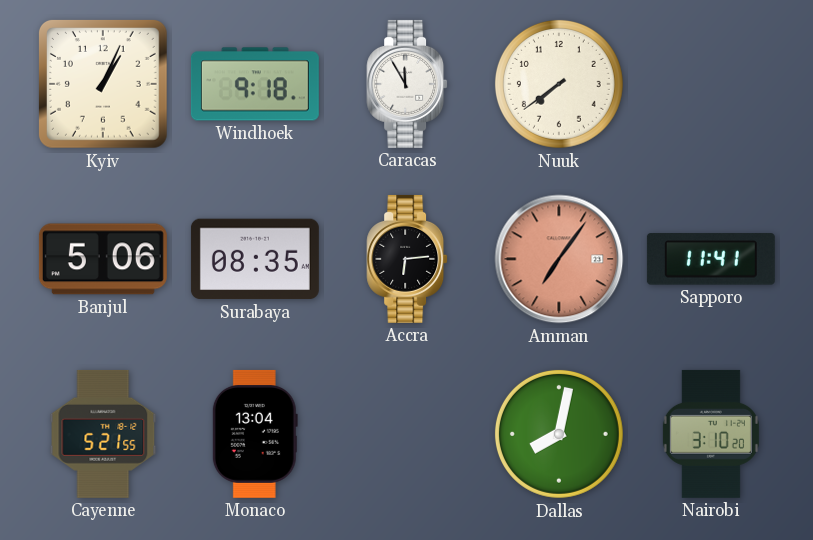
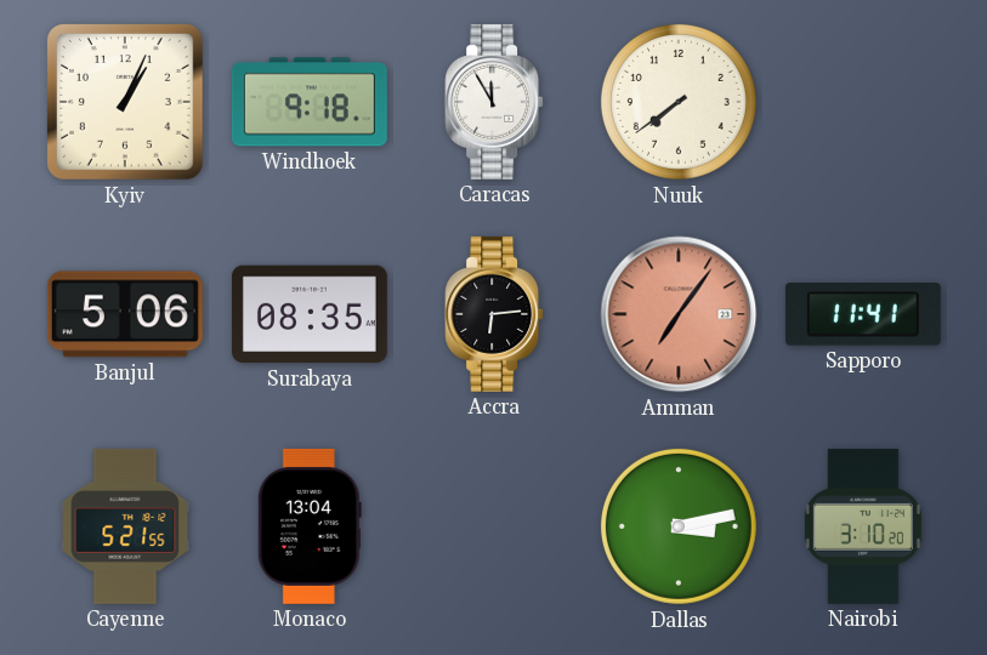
Dallas: 8:02 -> 3:13 (679, 526)
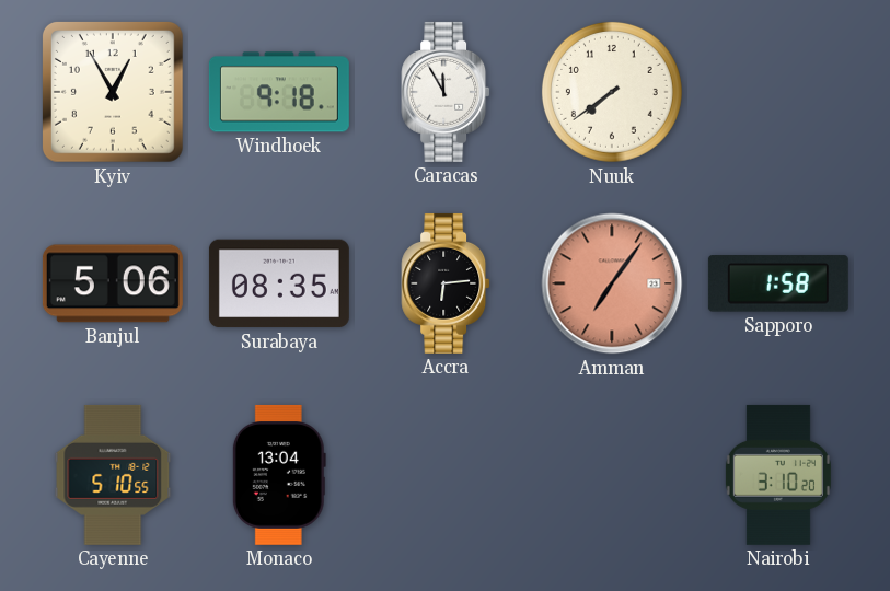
Kyiv: 1:04 -> 12:55 (113, 92)
Sapporo: 11:41 -> 1:58 (778, 283)
Cayenne: 5:21 -> 5:10 (113, 475)
Dallas: 3:13 -> none (679, 526)
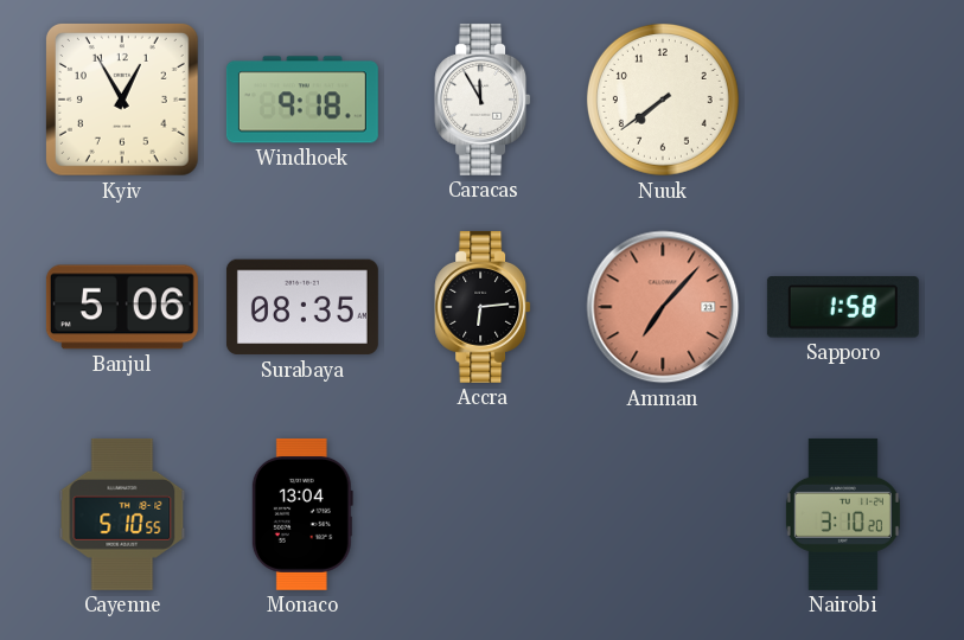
Amman: 7:06 -> 7:07 (663, 307)
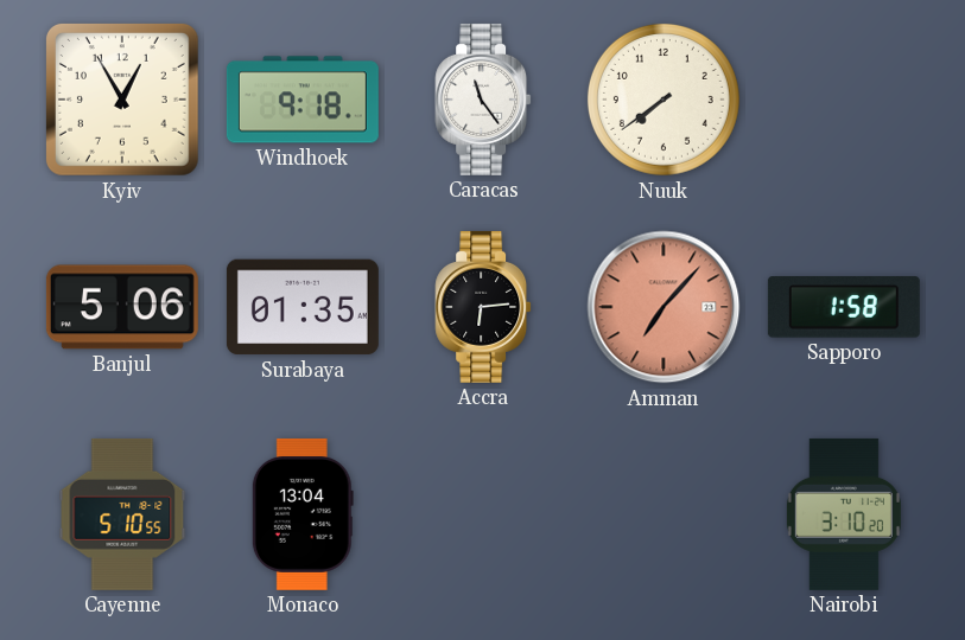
Caracas: 11:55 -> 11:24 (483, 100)
Surabaya: 08:35 -> 01:35 (303, 307)
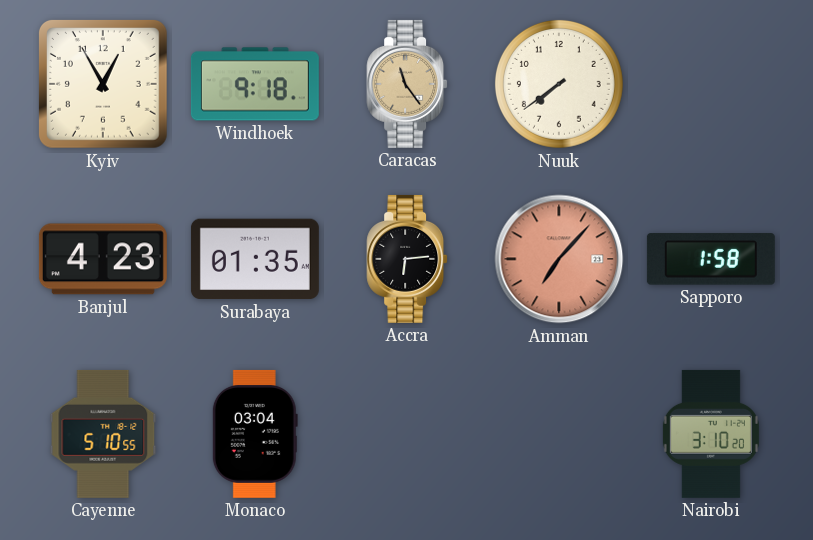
Caracas dial: white -> champagne (407, 84)
Banjul: 5:06 -> 4:23 (103, 259)
Monaco: 13:04 -> 03:04 (255, 434)
